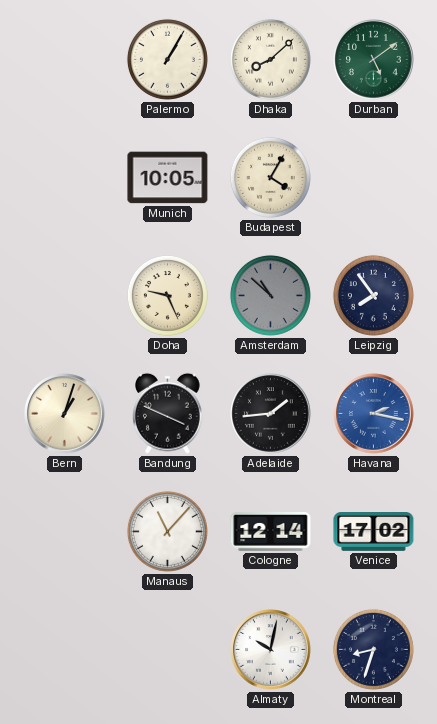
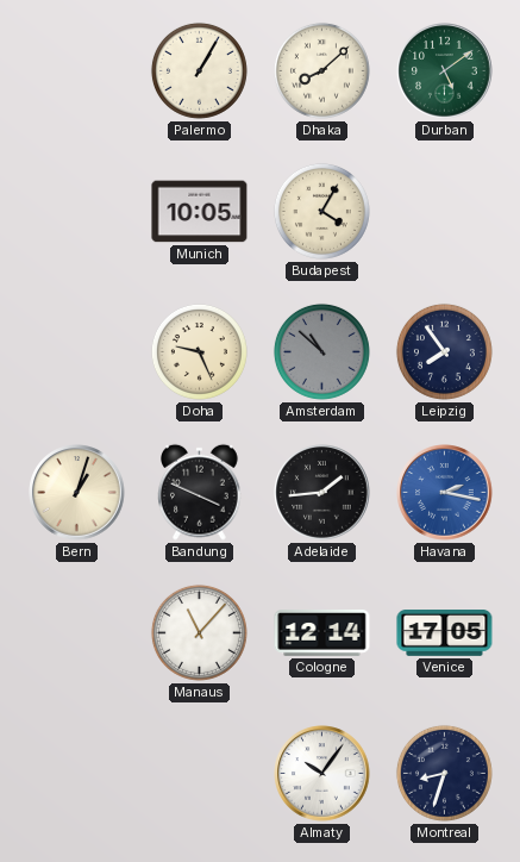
Venice: 17:02 -> 17:05 (445, 633)
Almaty: 10:02 -> 10:06 (322, 774)
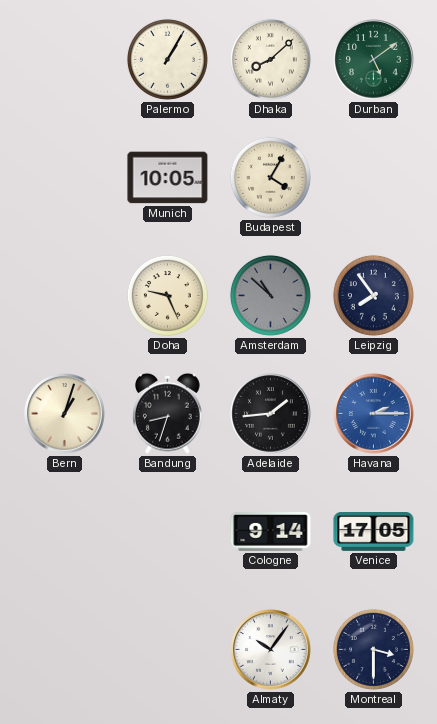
Bandung: 3:49 -> 8:33 (168, 413)
Havana: 2:17 -> 2:15 (374, 414)
Manaus: 11:07 -> none (199, 632)
Cologne: 12:14 -> 9:14 (271, 532)
Montreal: 8:33 -> 3:30 (373, 649)
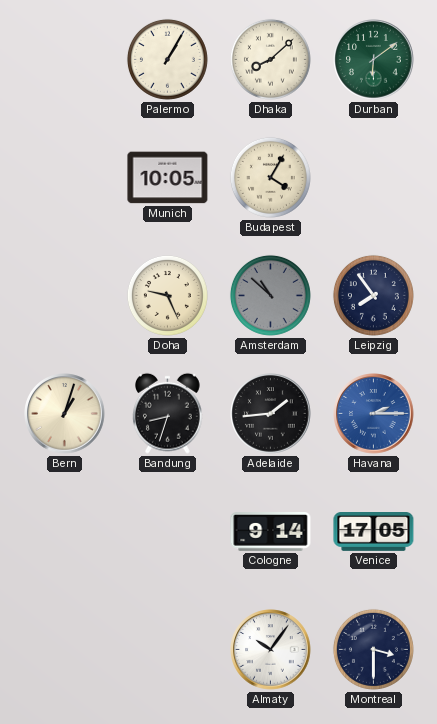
Durban: 5:09 -> 6:09 (374, 60)
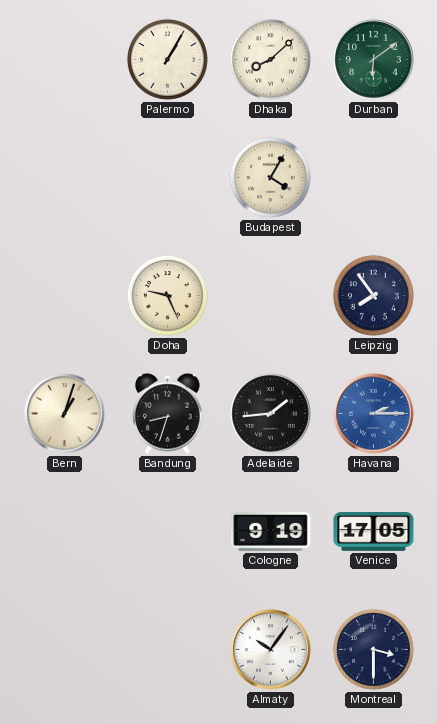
Munich: 10:05 -> none (168, 178)
Amsterdam: 10:52 -> none (270, 295)
Cologne: 9:14 -> 9:19 (271, 532)
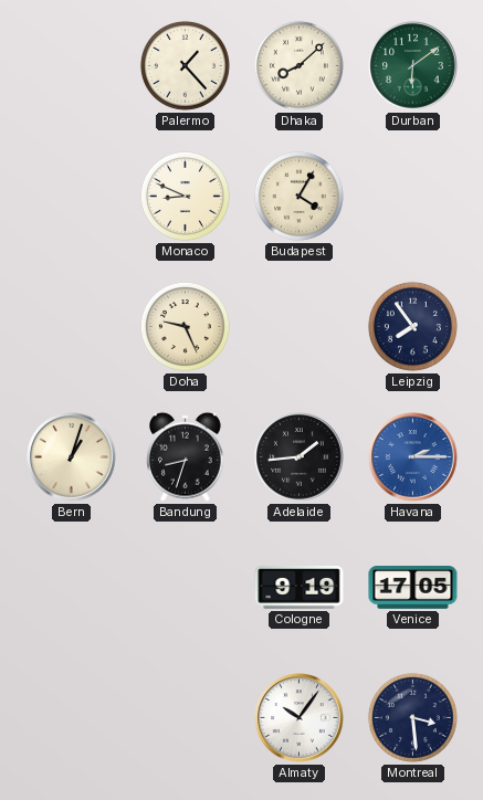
Palermo: 1:05 -> 1:23 (185, 65)
Monaco: none -> 8:49 (185, 196)
Montreal: 3:30 -> 3:29 (412, 717)
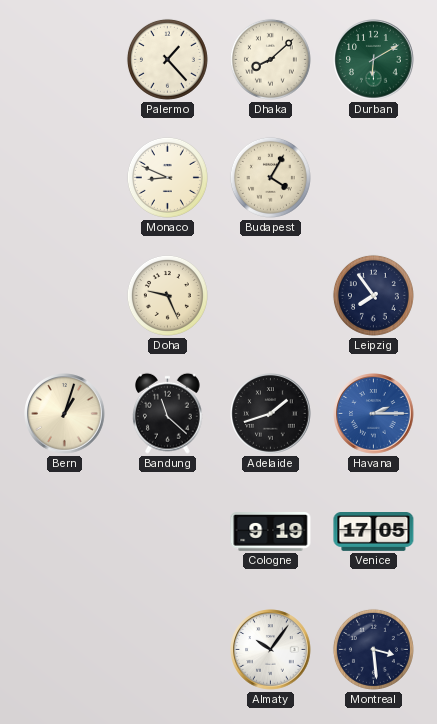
Durban: 6:09 -> 6:10 (374, 60)
Bandung: 8:33 -> 11:22 (168, 413)
Adelaide: 1:44 -> 1:42 (271, 414)
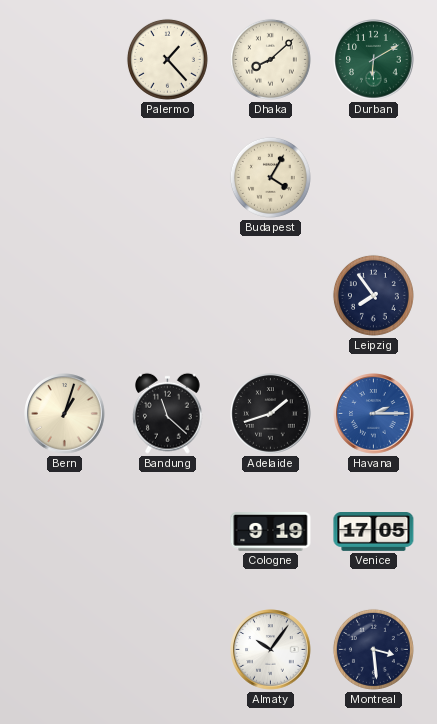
Monaco: 8:49 -> none (167, 177)
Doha: 9:26 -> none (167, 295)
